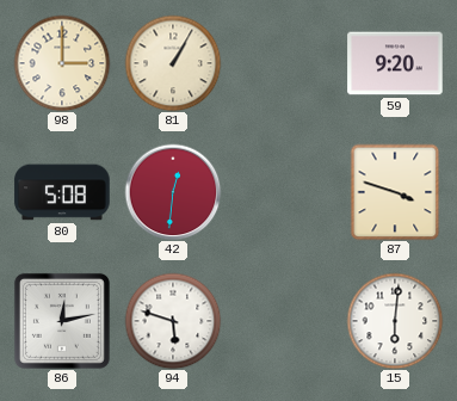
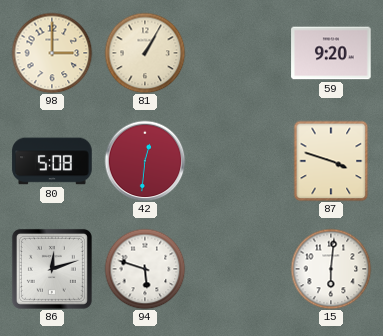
86: 12:13 -> 12:12 (52, 269)
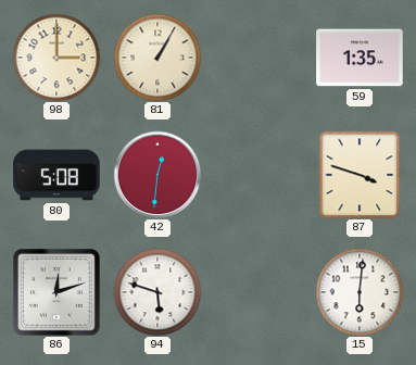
59: 9:20 -> 1:35 (360, 58)
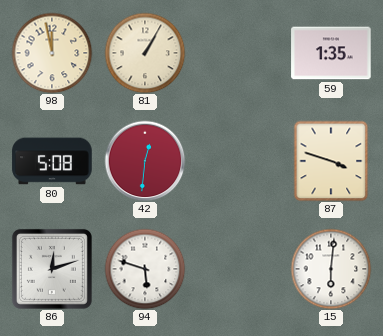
98: 3:00 -> 11:58 (52, 53)
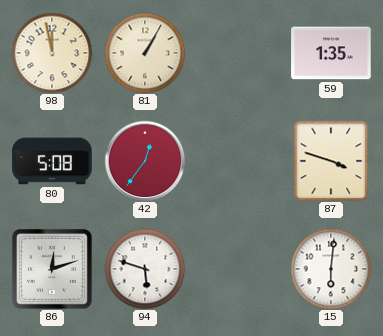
42: 12:31 -> 12:36 (145, 161)
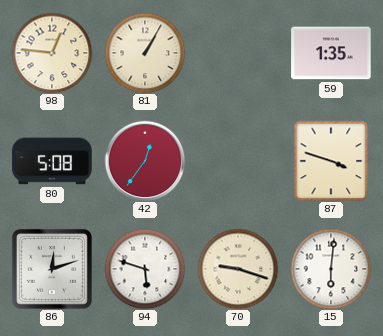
98: 11:58 -> 12:46 (52, 53)
70: none -> 9:18 (238, 269)
